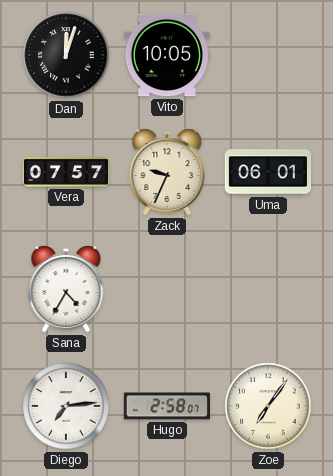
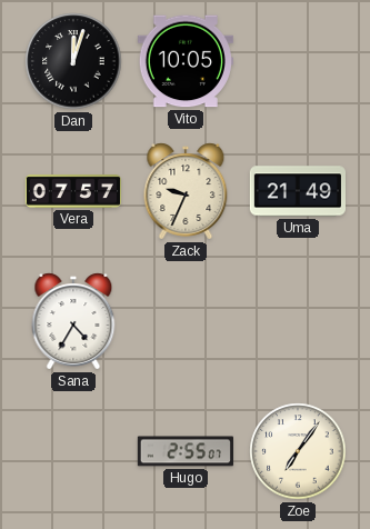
Uma: 06:01 -> 21:49 (297, 191)
Diego: 7:14 -> none (66, 406)
Hugo: 2:58 -> 2:55 (186, 451)
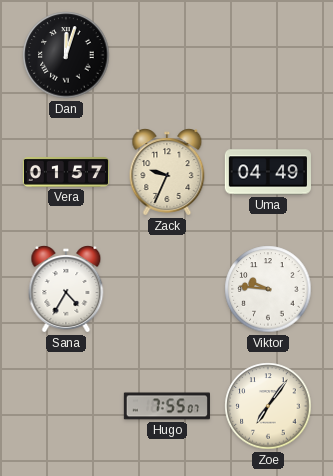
Vito: 10:05 -> none (186, 61)
Vera: 07:57 -> 01:57 (65, 173)
Uma: 21:49 -> 04:49 (267, 172)
Viktor: none -> 9:46 (268, 289)
Hugo: 2:55 -> 7:55 (167, 406)
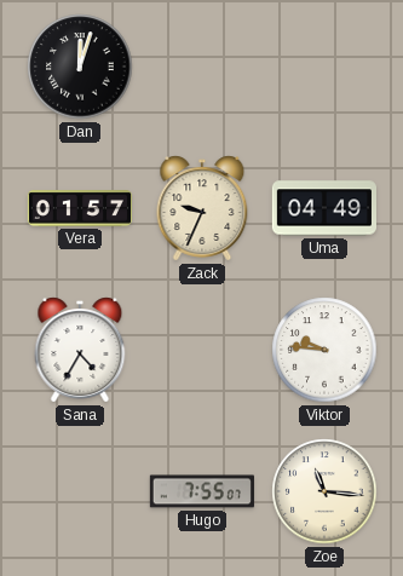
Zoe: 7:06 -> 11:16 (324, 491)
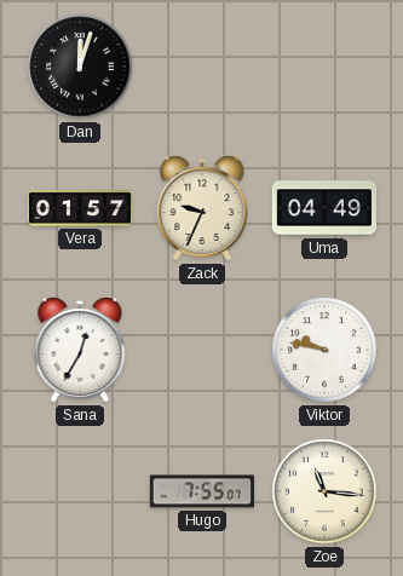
Sana: 4:35 -> 12:35 (80, 350)
Viktor: 9:46 -> 9:47 (324, 350)
